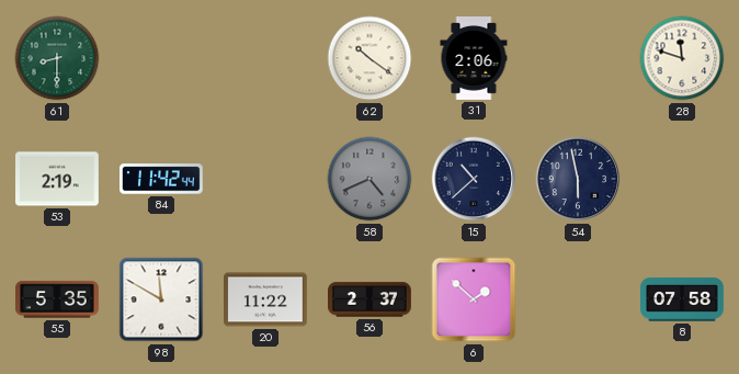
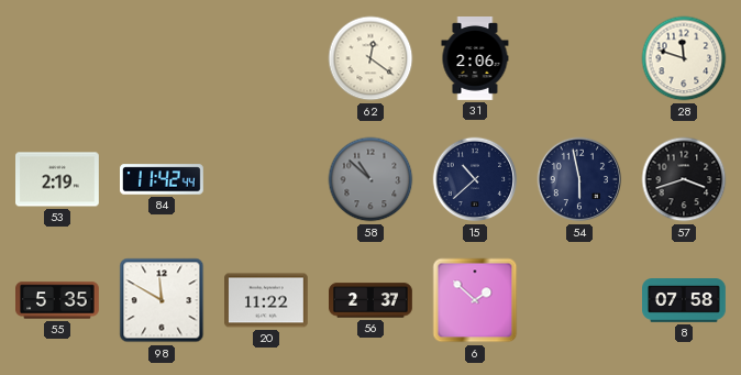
61: 8:30 -> none (57, 58)
62: 10:21 -> 12:21 (370, 58)
58: 4:41 -> 10:52 (370, 179)
57: none -> 3:42 (684, 179)
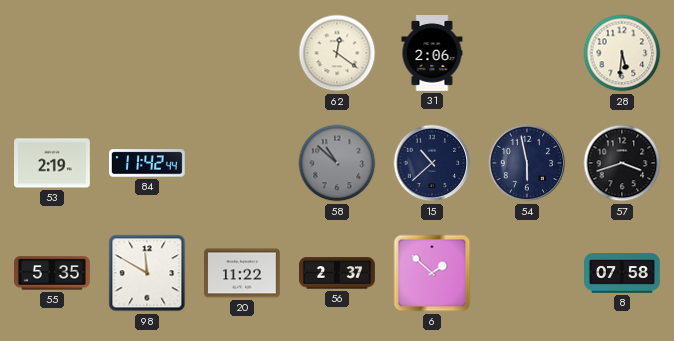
28: 11:48 -> 5:31 (622, 53)
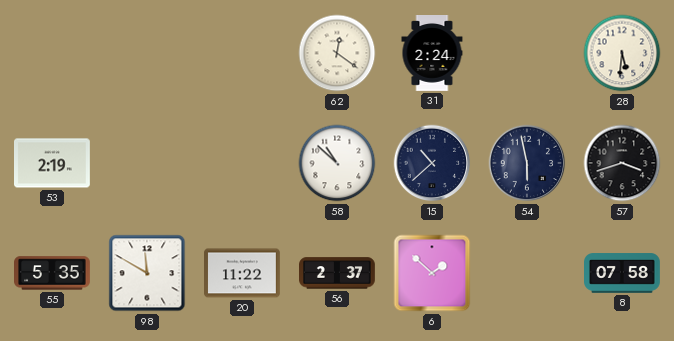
31: 2:06 -> 2:24 (432, 53)
84: 11:42 -> none (148, 163)
58 dial: grey -> white (337, 163)
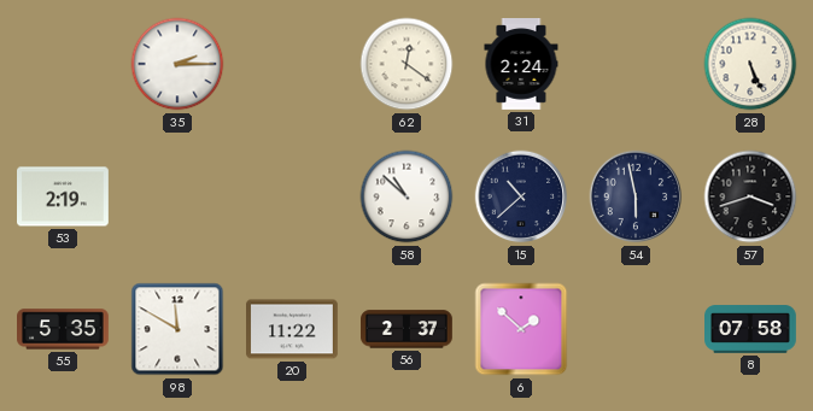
35: none -> 2:15 (177, 64)
28: 5:31 -> 5:26 (750, 64)
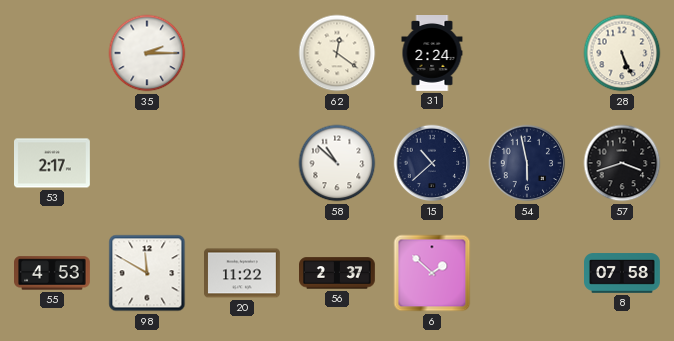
53: 2:19 -> 2:17 (53, 163)
55: 5:35 -> 4:53 (53, 273)
